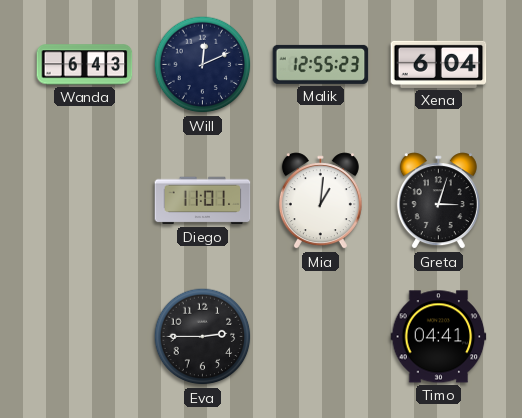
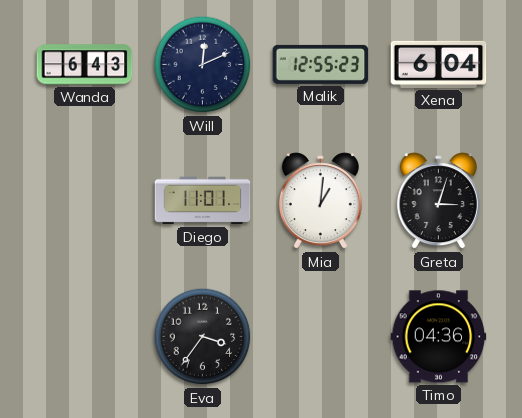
Eva: 2:45 -> 3:36 (203, 337)
Timo: 04:41 -> 04:36 (439, 337)
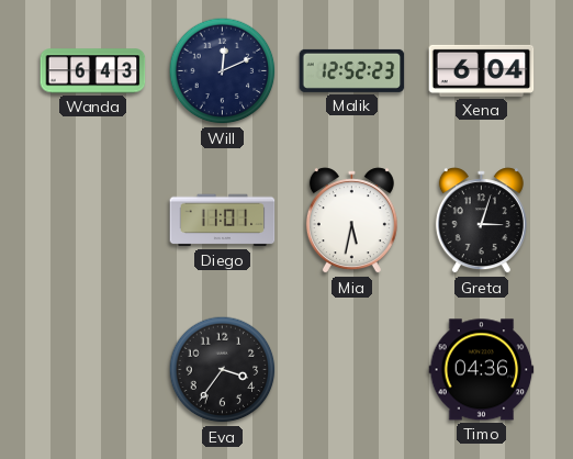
Malik: 12:55 -> 12:52 (352, 70)
Mia: 1:01 -> 5:32 (351, 221)
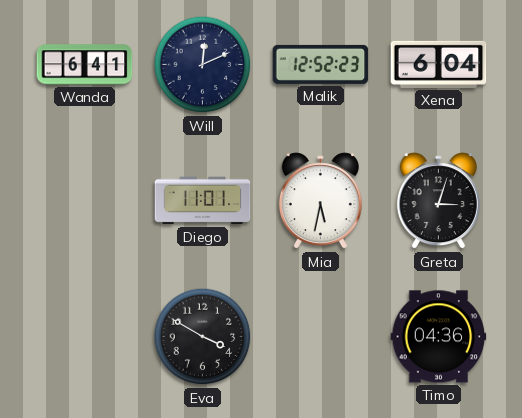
Wanda: 6:43 -> 6:41 (85, 65)
Eva: 3:36 -> 3:50 (203, 337)
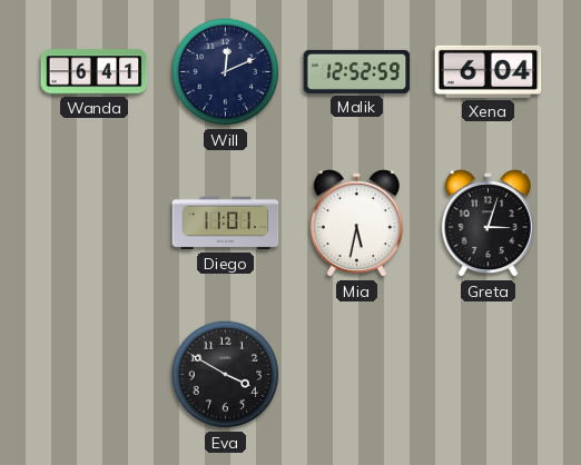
Malik: 12:52:23 -> 12:52:59 (357, 71)
Timo: 04:36 -> none (439, 337)
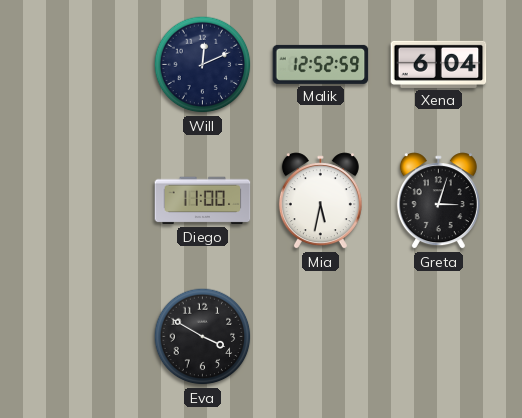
Wanda: 6:41 -> none (95, 72)
Diego: 11:01 -> 11:00 (203, 201)
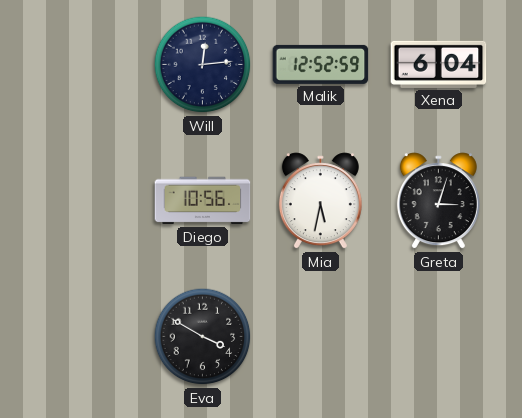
Will: 12:11 -> 12:14 (203, 65)
Diego: 11:00 -> 10:56 (203, 201)
